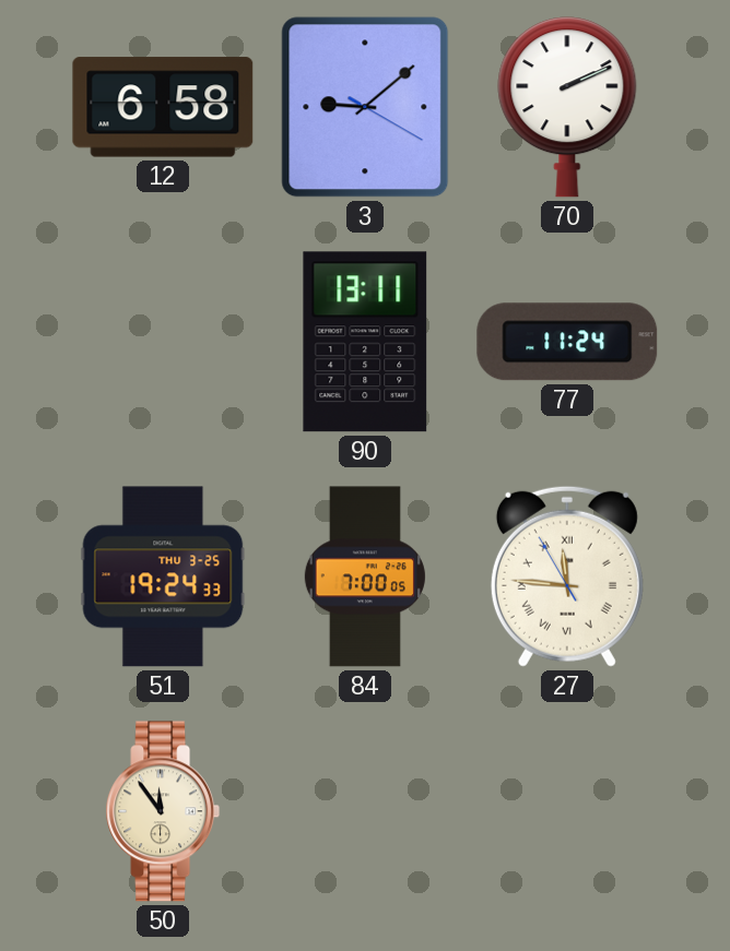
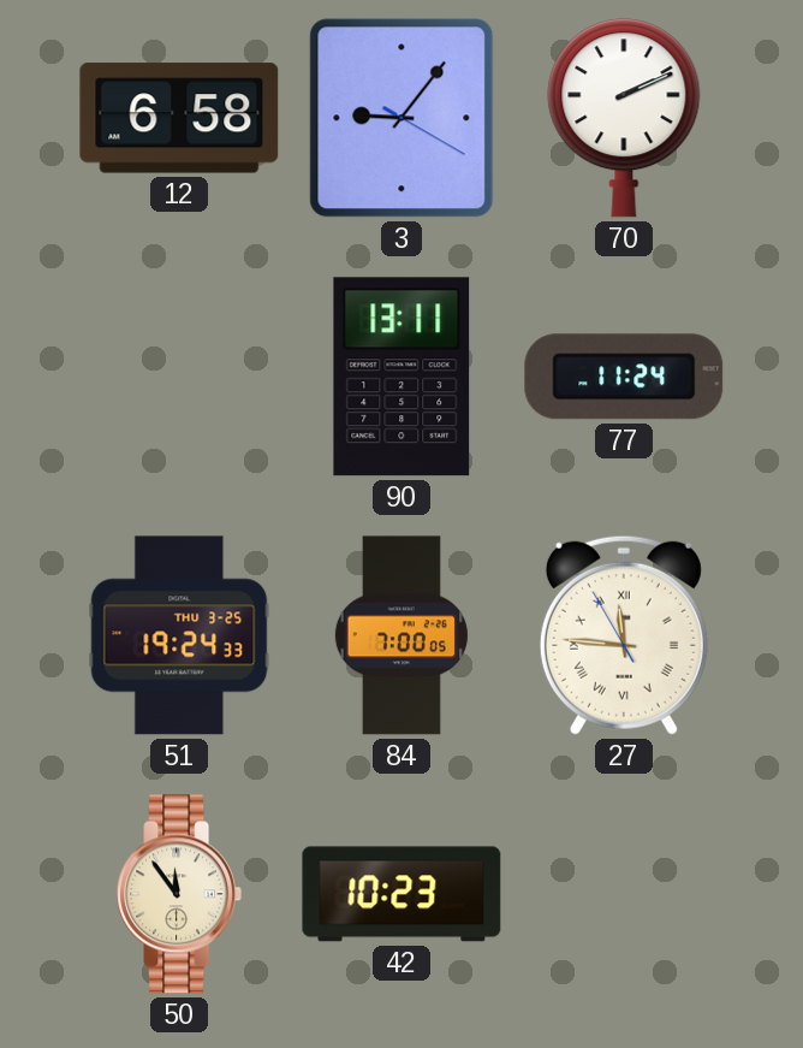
3: 9:08 -> 9:06 (401, 118)
42: none -> 10:23 (401, 894)
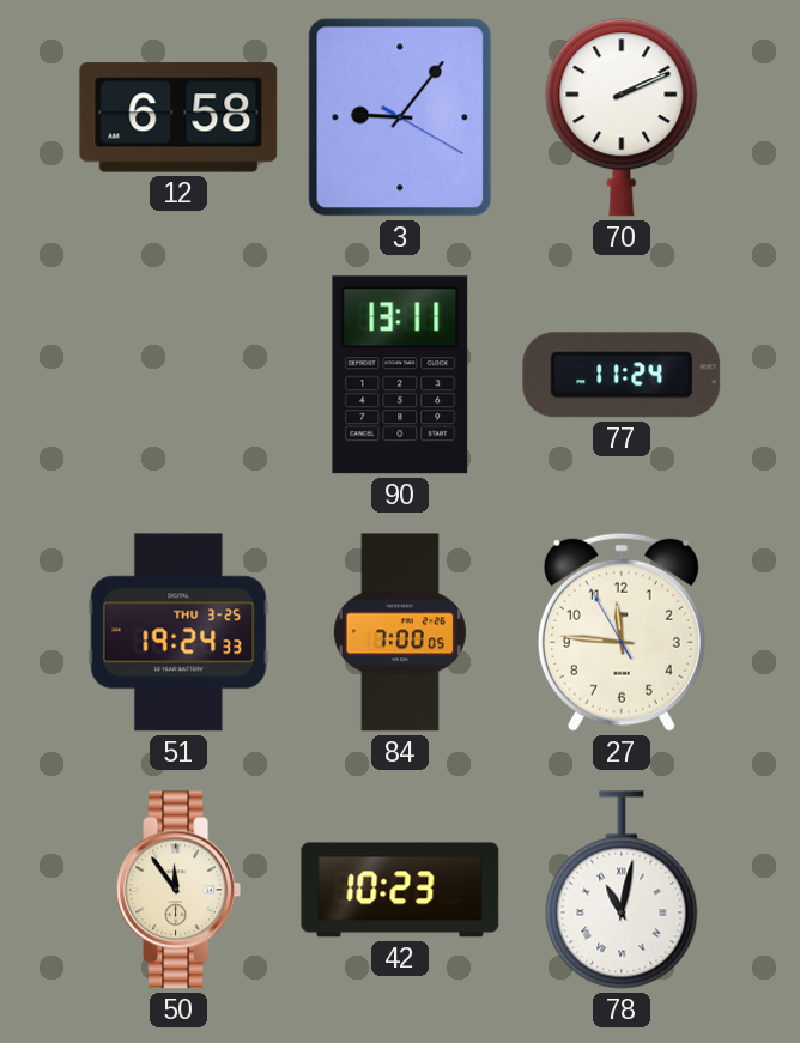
27 numerals: Roman -> Arabic (622, 632)
78: none -> 11:02 (622, 890)
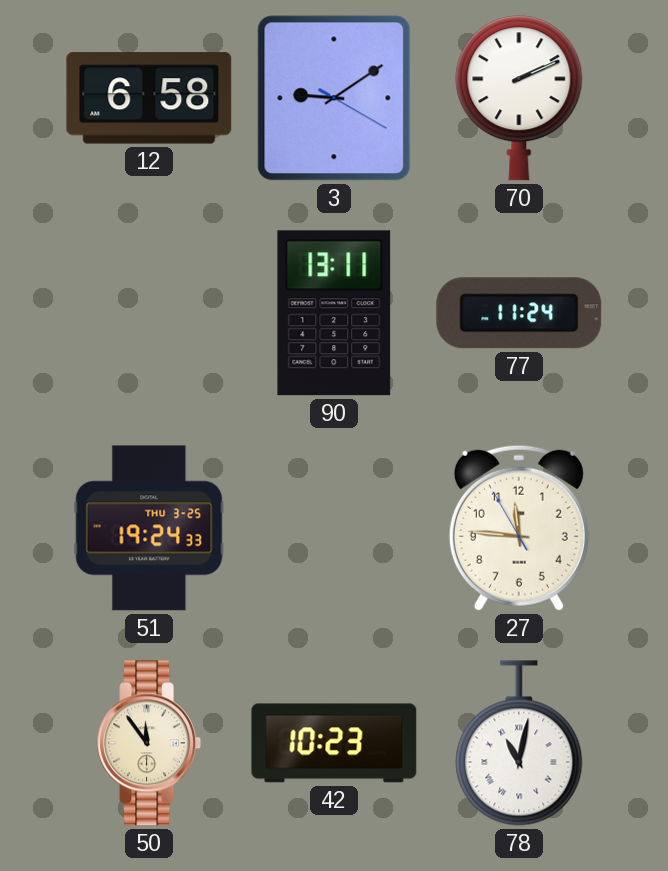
3: 9:06 -> 9:09 (334, 98)
84: 7:00 -> none (400, 632)
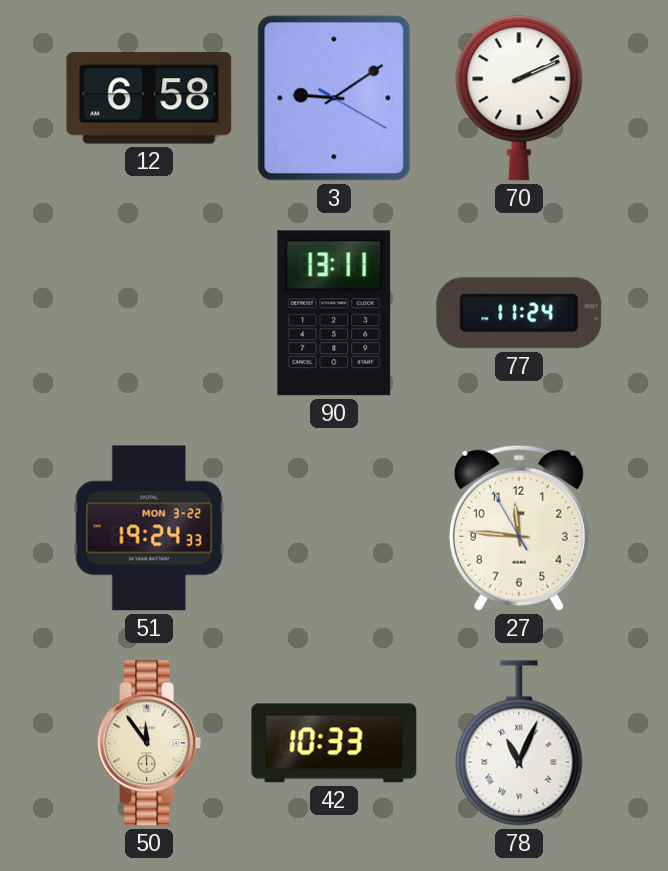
51 date: THU 3-25 -> MON 3-22 (149, 528)
42: 10:23 -> 10:33 (334, 743)
78: 11:02 -> 11:04 (519, 743)
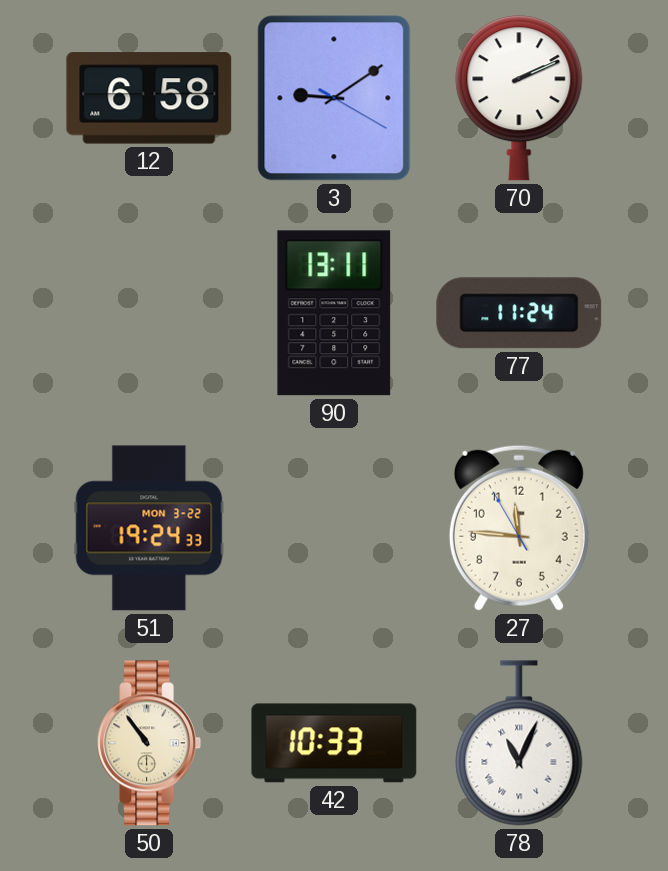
50: 11:54 -> 10:54 (149, 743)
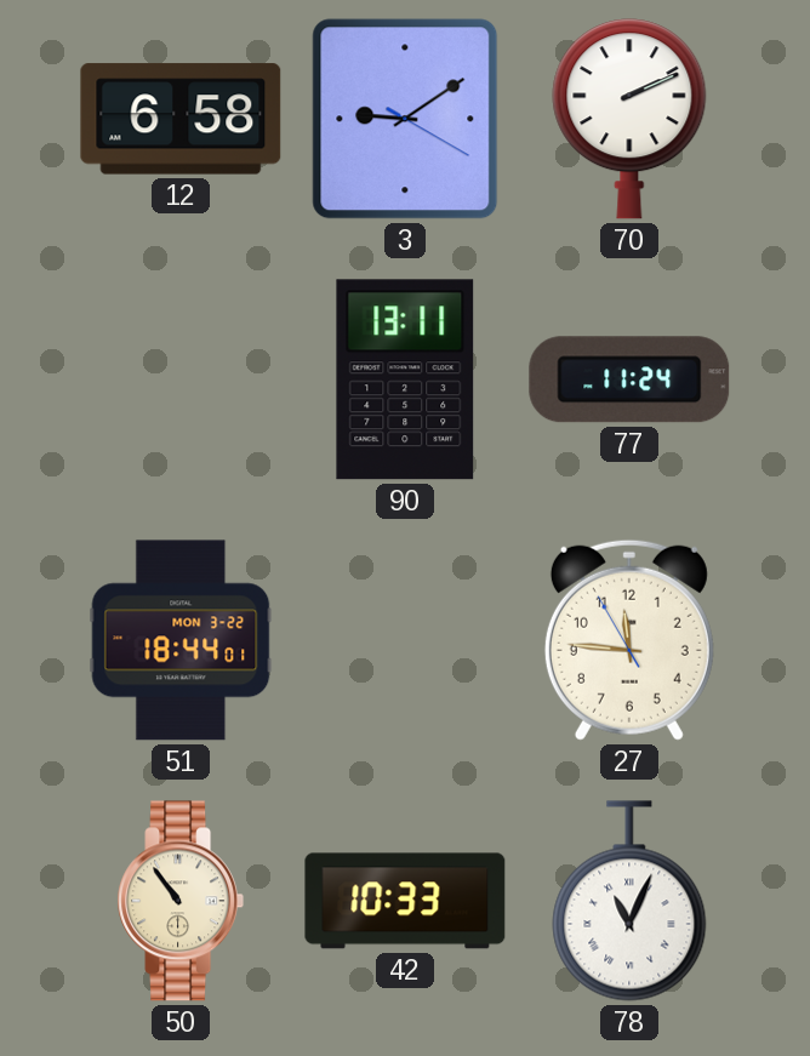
51: 19:24 -> 18:44 (181, 640)
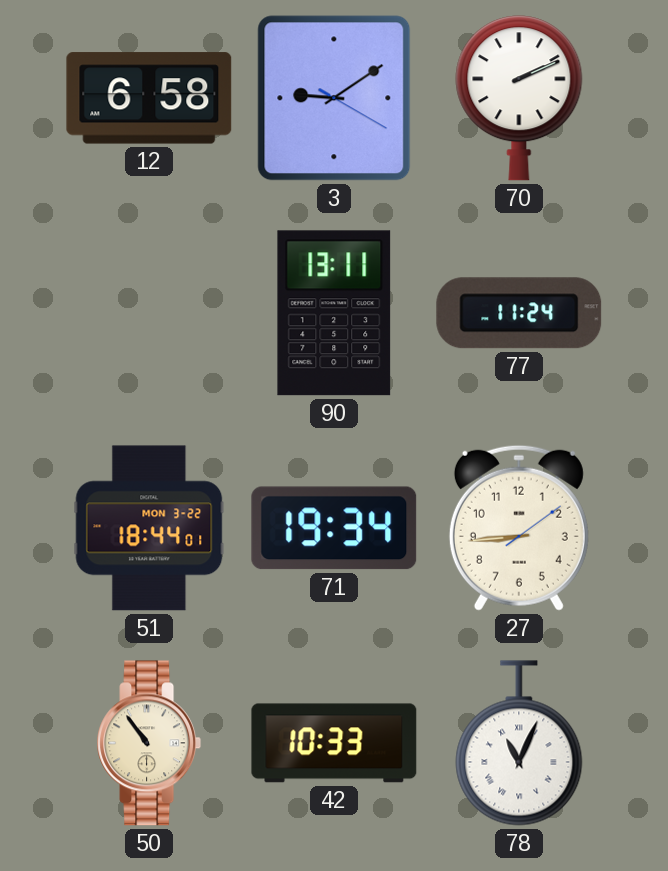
71: none -> 19:34 (334, 528)
27: 11:45 -> 8:44 (519, 528)
